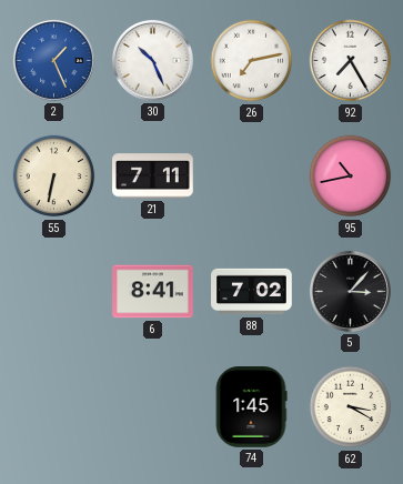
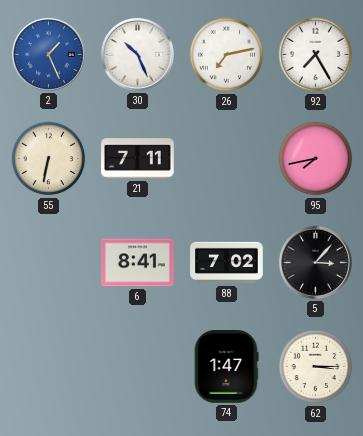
95: 10:43 -> 7:43 (316, 159)
74: 1:45 -> 1:47 (226, 367)
62: 3:20 -> 3:15 (316, 367)
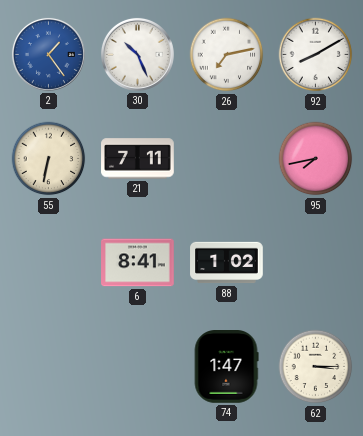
2: 1:26 -> 1:24 (48, 54)
92: 7:25 -> 8:10 (316, 55)
88: 7:02 -> 1:02 (227, 263)
5: 3:07 -> none (315, 262)
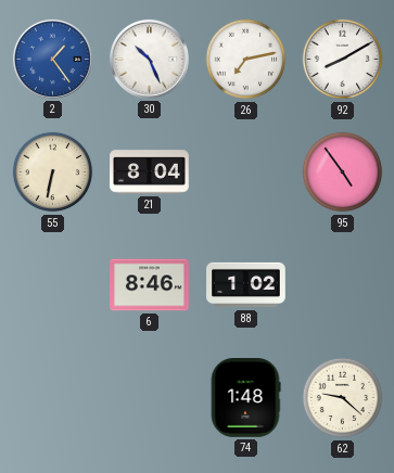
21: 7:11 -> 8:04 (150, 172)
95: 7:43 -> 4:54 (343, 172)
6: 8:41 -> 8:46 (150, 285)
74: 1:47 -> 1:48 (245, 398)
62: 3:15 -> 9:22 (343, 398)
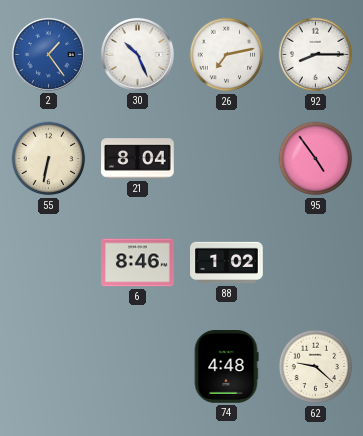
92: 8:10 -> 8:15 (316, 55)
74: 1:48 -> 4:48 (226, 367)
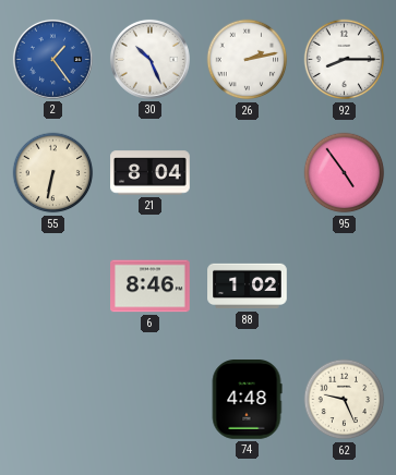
26: 7:13 -> 2:13 (248, 60)
62: 9:22 -> 9:26 (345, 400)
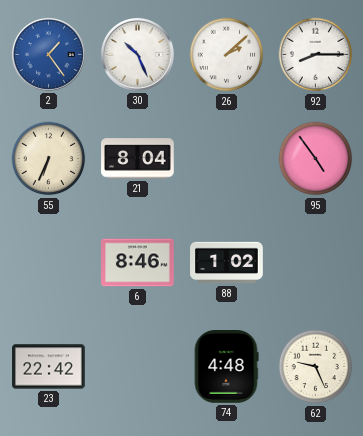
26: 2:13 -> 2:08 (227, 55)
55: 6:32 -> 6:34 (49, 159)
23: none -> 22:42 (49, 367)
